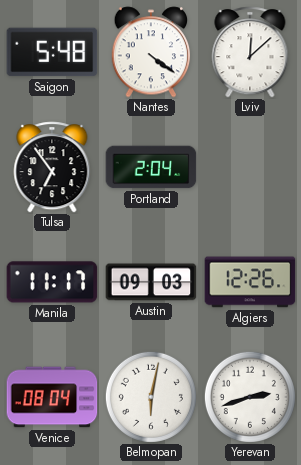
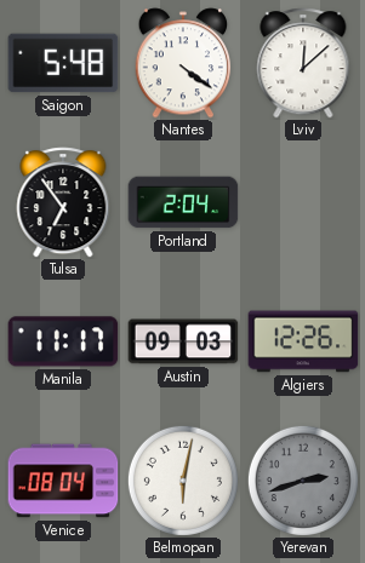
Yerevan dial: white -> grey (303, 481)
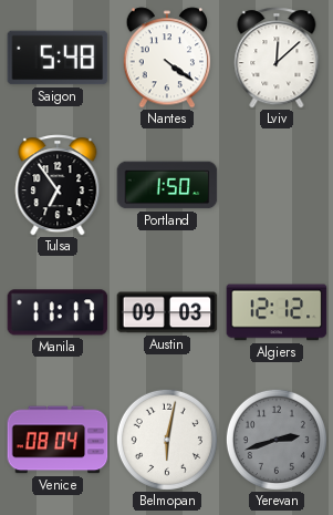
Portland: 2:04 -> 1:50 (167, 185)
Algiers: 12:26 -> 12:12 (277, 312)
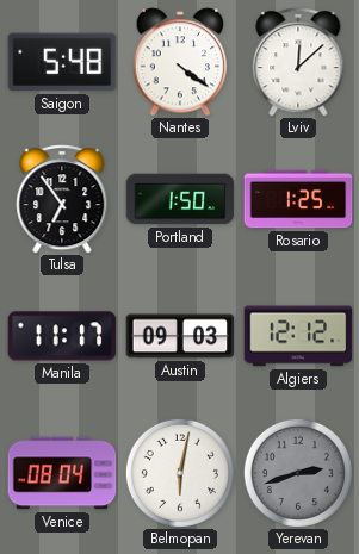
Rosario: none -> 1:25 (298, 199)
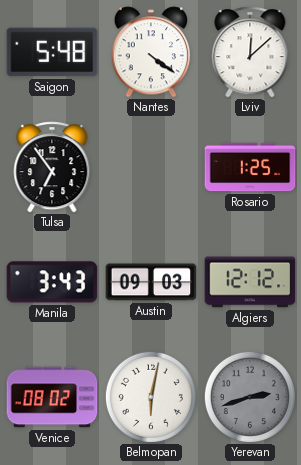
Portland: 1:50 -> none (180, 199)
Manila: 11:17 -> 3:43 (52, 282)
Venice: 08:04 -> 08:02 (52, 397)
